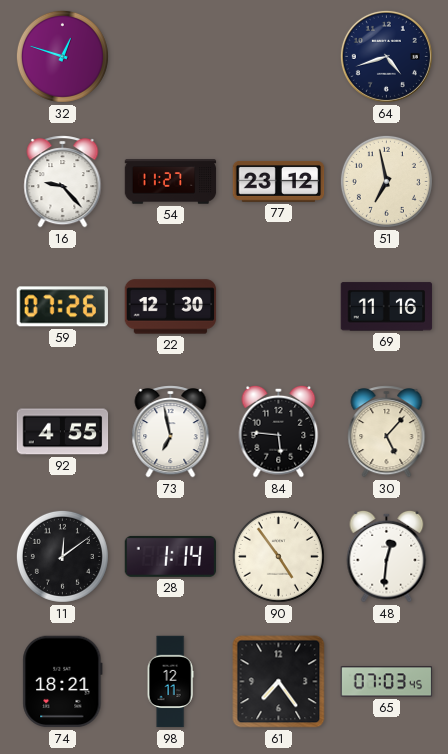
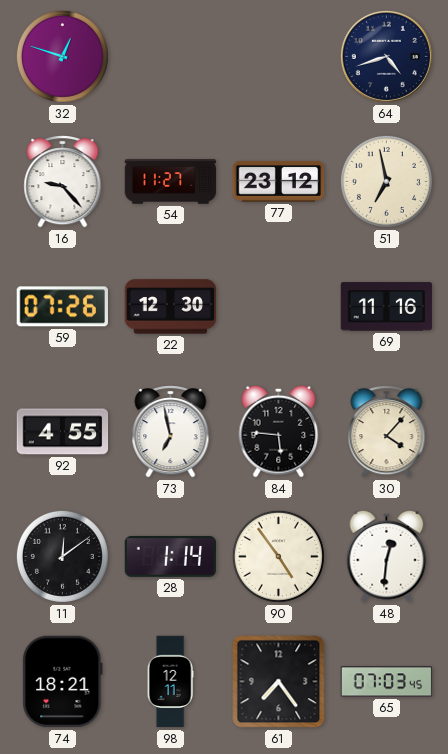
30: 5:07 -> 4:07 (387, 432)
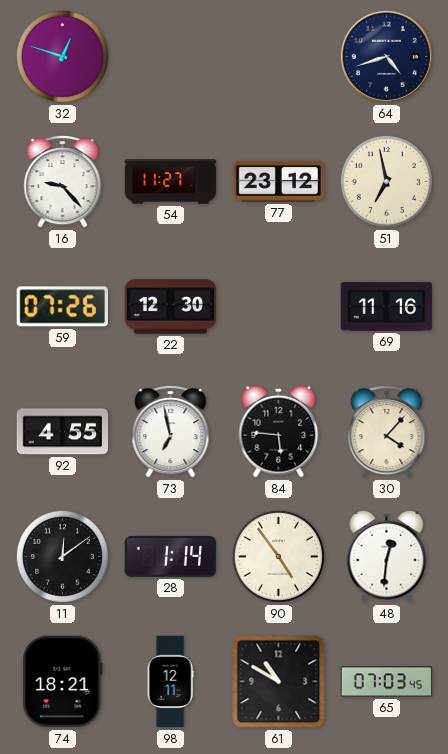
61: 7:24 -> 10:50 (279, 682)
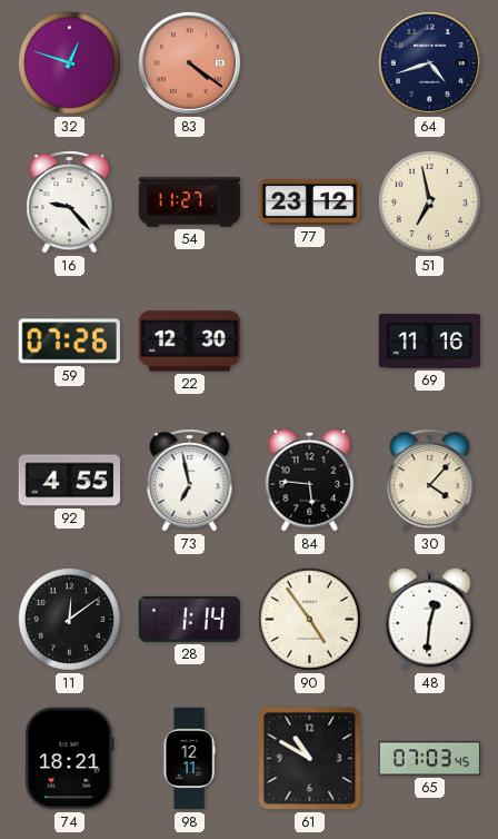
83: none -> 4:21 (189, 62)
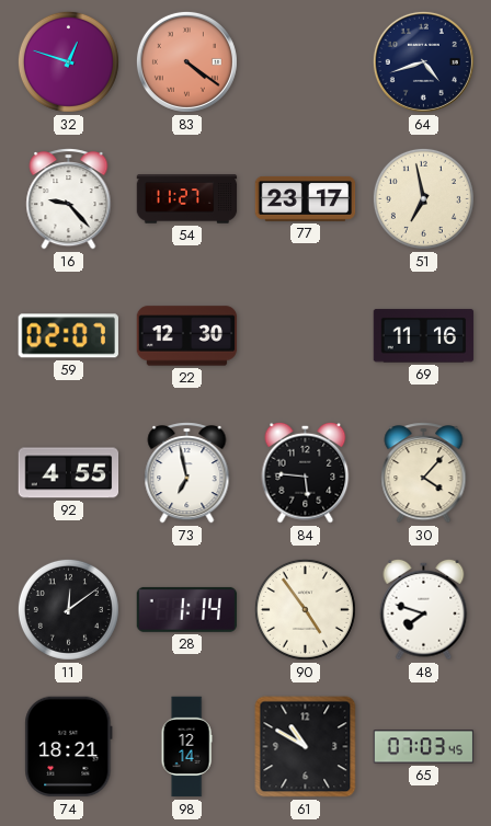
77: 23:12 -> 23:17 (306, 199)
59: 07:26 -> 02:07 (68, 336)
48: 12:31 -> 7:48 (424, 609)
98: 12:11 -> 12:14 (186, 747)
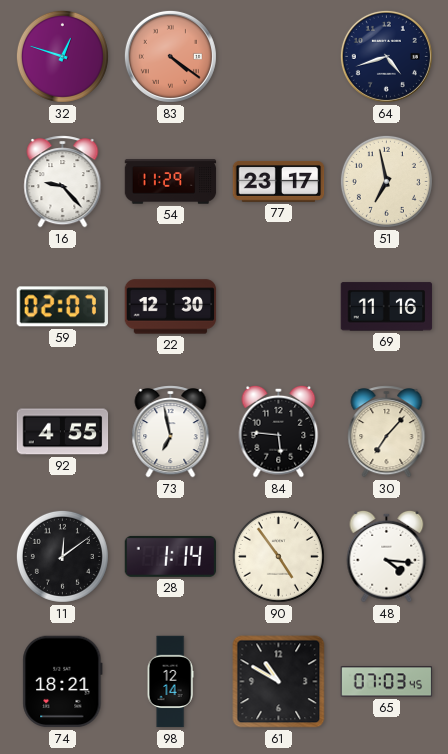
54: 11:27 -> 11:29 (171, 182)
30: 4:07 -> 7:07 (387, 432)
48: 7:48 -> 4:16 (387, 556)
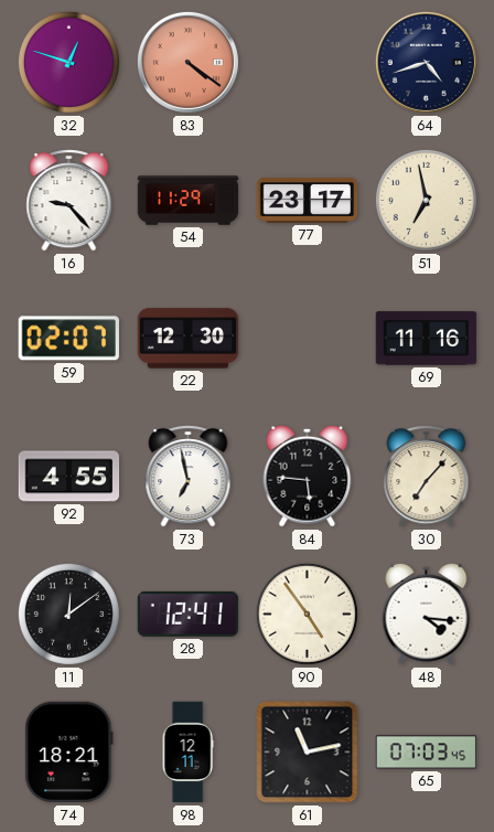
28: 1:14 -> 12:41 (189, 614)
98: 12:14 -> 12:11 (187, 753)
61: 10:50 -> 11:13 (308, 753)
